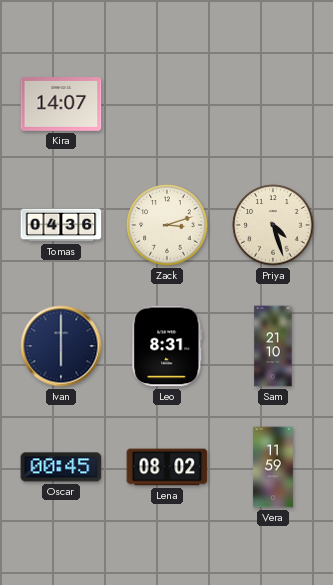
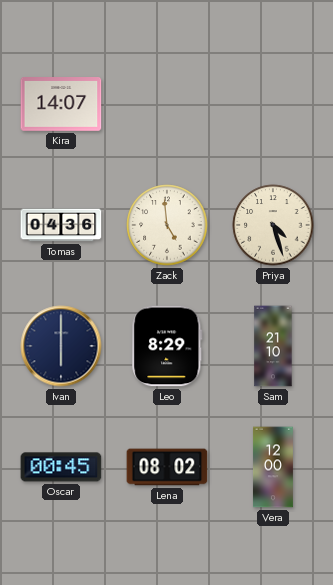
Zack: 3:12 -> 4:59 (167, 225)
Leo: 8:31 -> 8:29 (167, 346)
Vera: 11:59 -> 12:00 (273, 467)
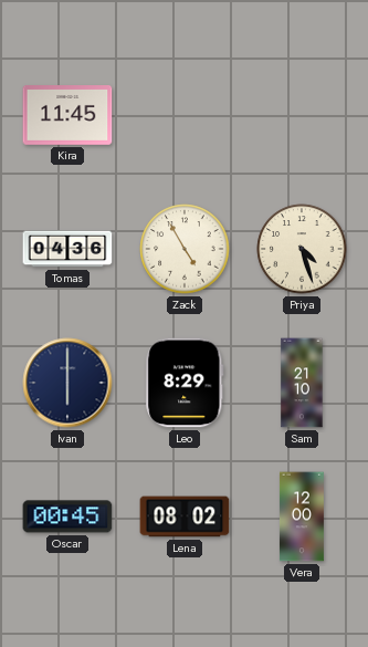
Kira: 14:07 -> 11:45 (67, 116)
Zack: 4:59 -> 4:55 (185, 249)
